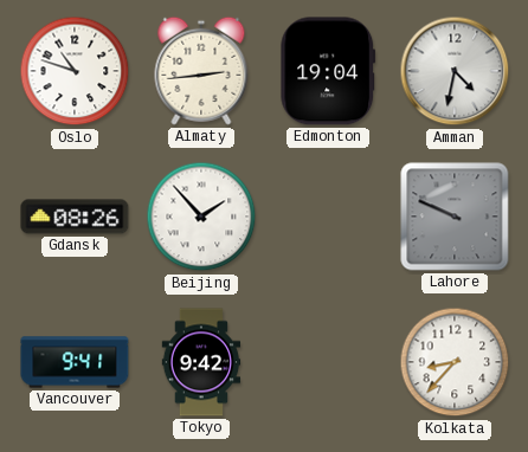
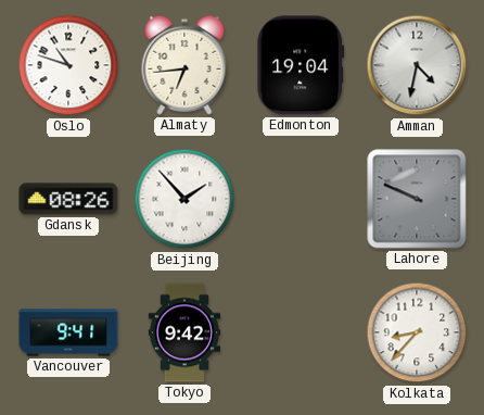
Almaty: 2:44 -> 6:44 (184, 65)
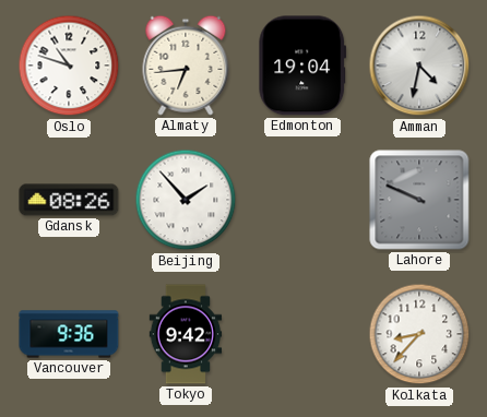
Vancouver: 9:41 -> 9:36 (69, 334)
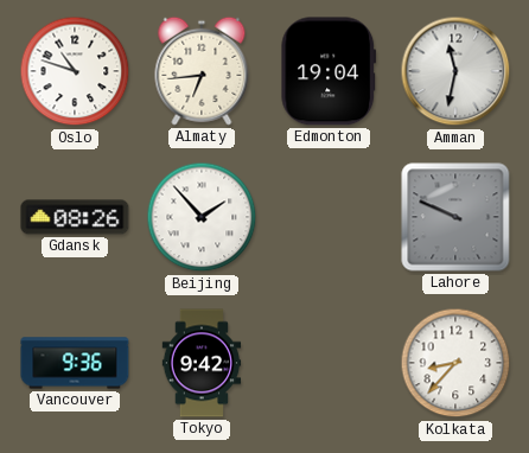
Amman: 4:32 -> 11:32 (455, 71)
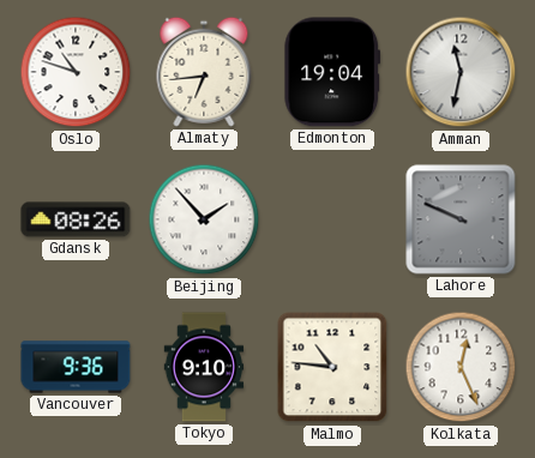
Tokyo: 9:42 -> 9:10 (204, 367)
Malmo: none -> 10:46 (332, 367)
Kolkata: 8:37 -> 12:26 (461, 367)
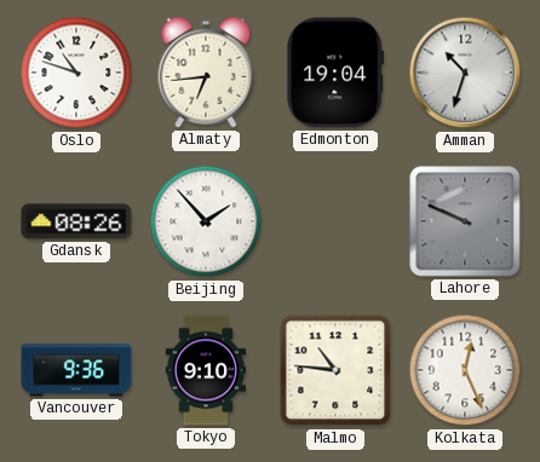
Amman: 11:32 -> 10:33 (465, 73)
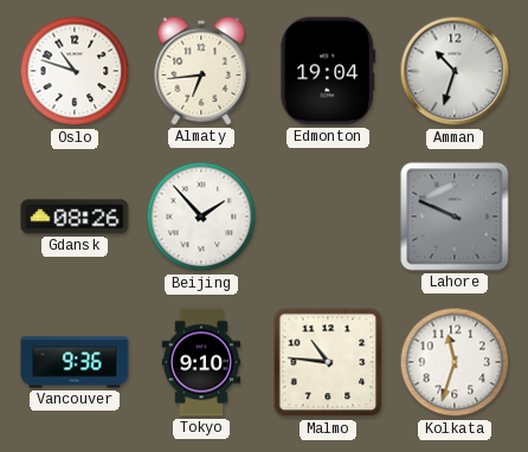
Kolkata: 12:26 -> 11:33 (455, 362)
